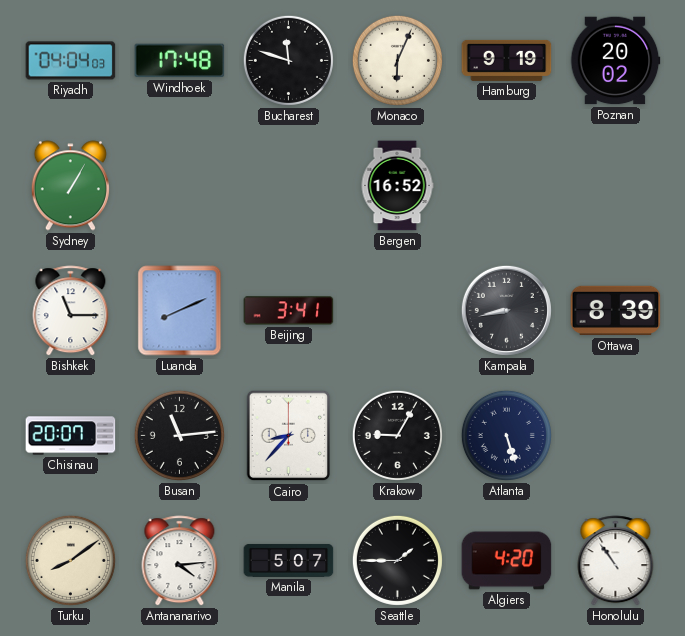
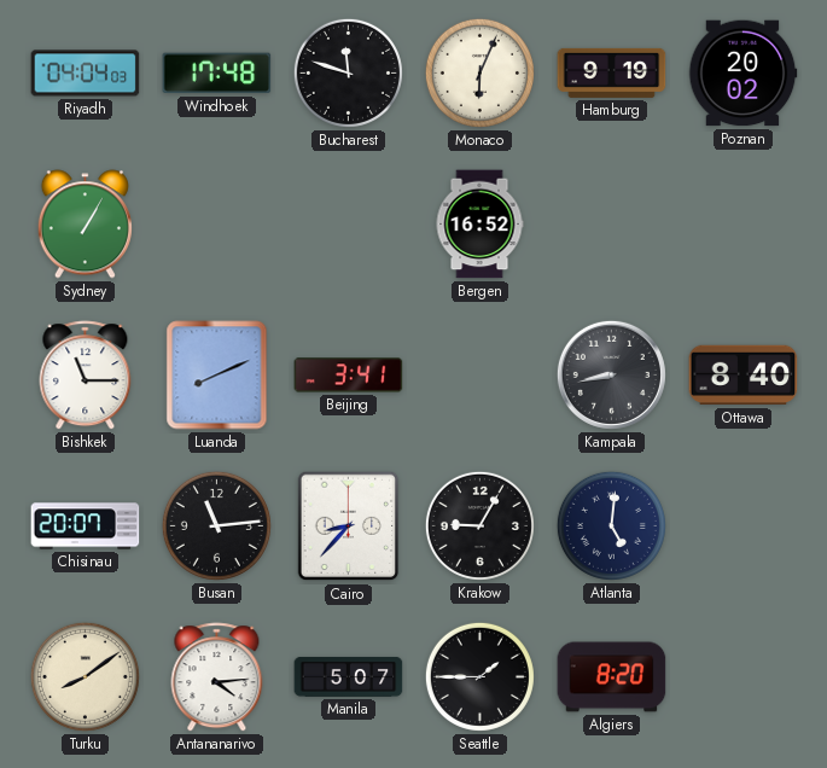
Ottawa: 8:39 -> 8:40 (744, 376)
Atlanta: 5:27 -> 5:01 (611, 525)
Algiers: 4:20 -> 8:20 (612, 677)
Honolulu: 10:54 -> none (616, 561)
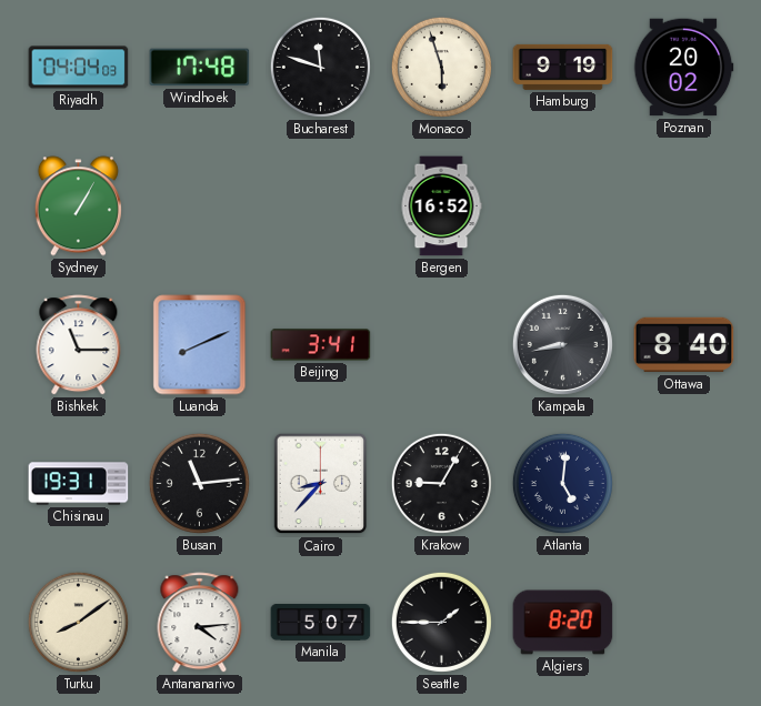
Monaco: 6:04 -> 5:57 (441, 67)
Chisinau: 20:07 -> 19:31 (79, 484)
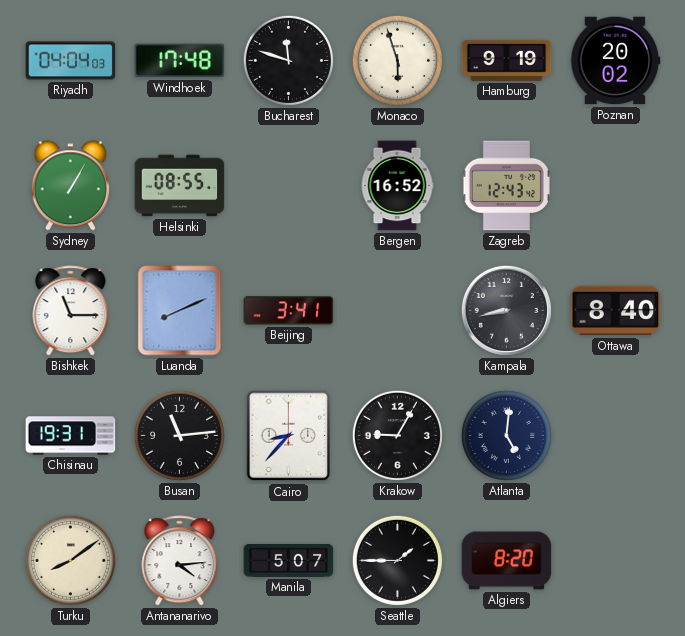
Helsinki: none -> 08:55 (180, 186)
Zagreb: none -> 12:43 (506, 186)
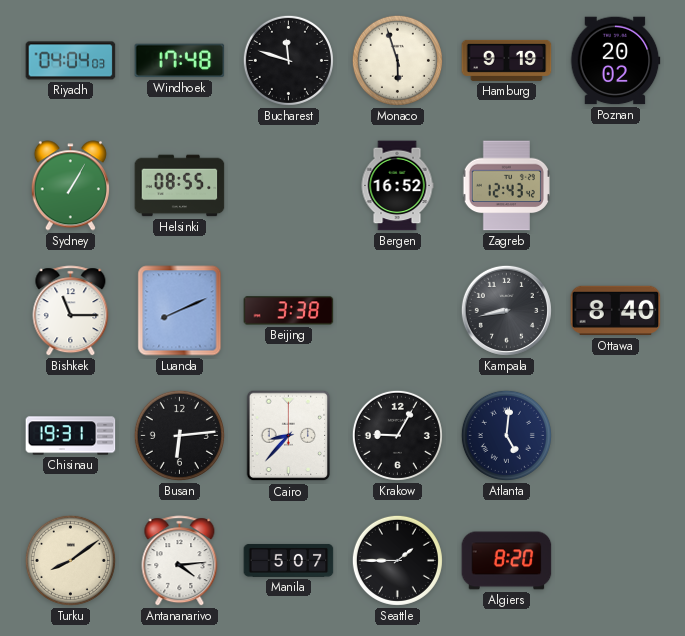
Beijing: 3:41 -> 3:38 (289, 311)
Busan: 11:14 -> 6:14 (179, 435)
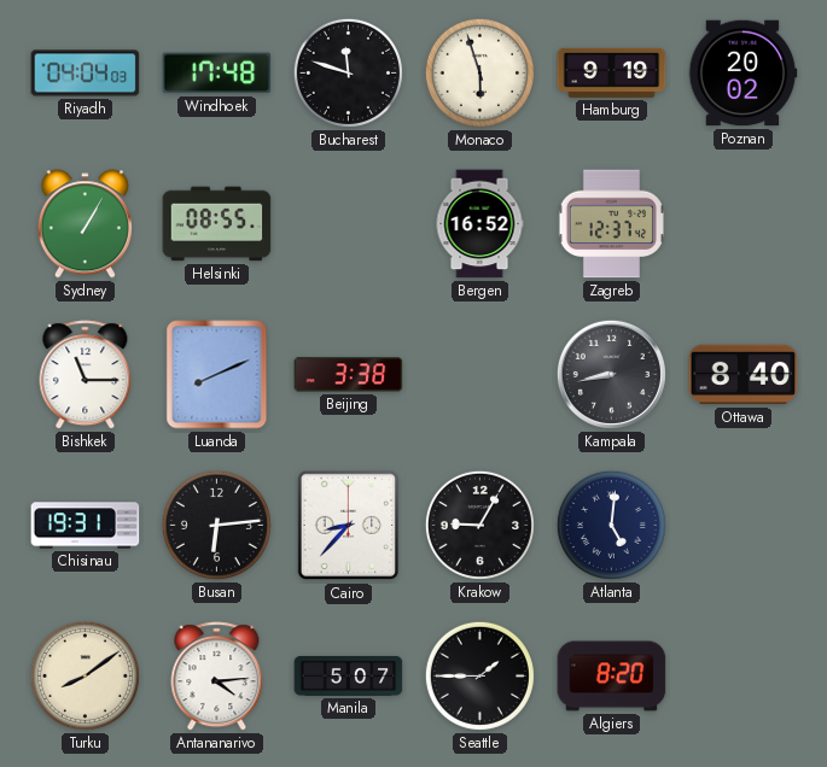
Zagreb: 12:43 -> 12:37 (611, 224)
